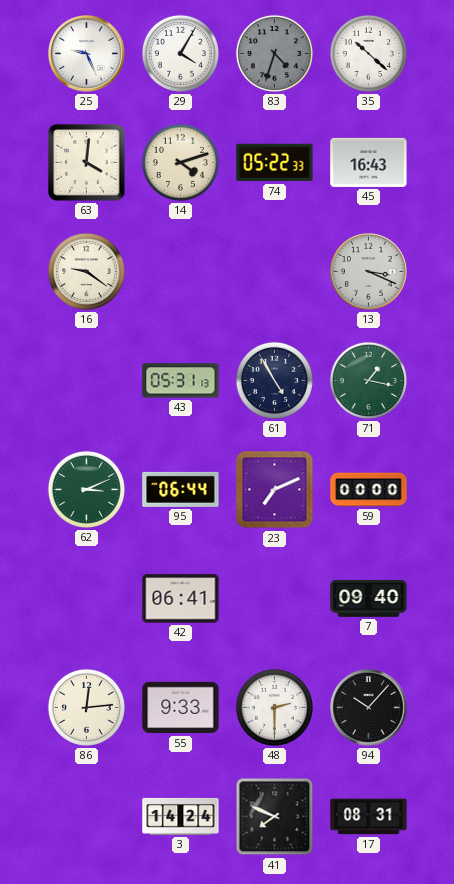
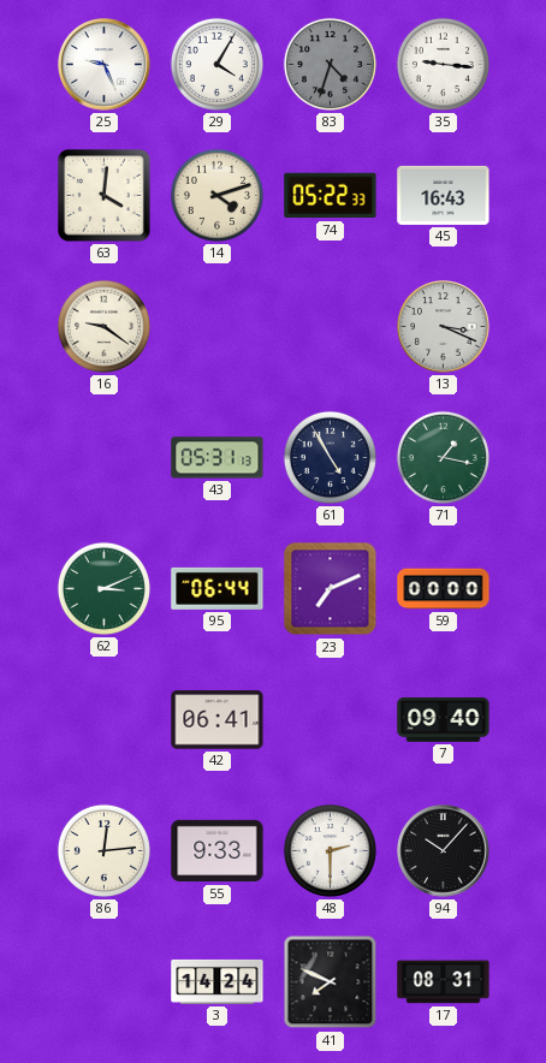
35: 10:22 -> 9:16 (443, 64)
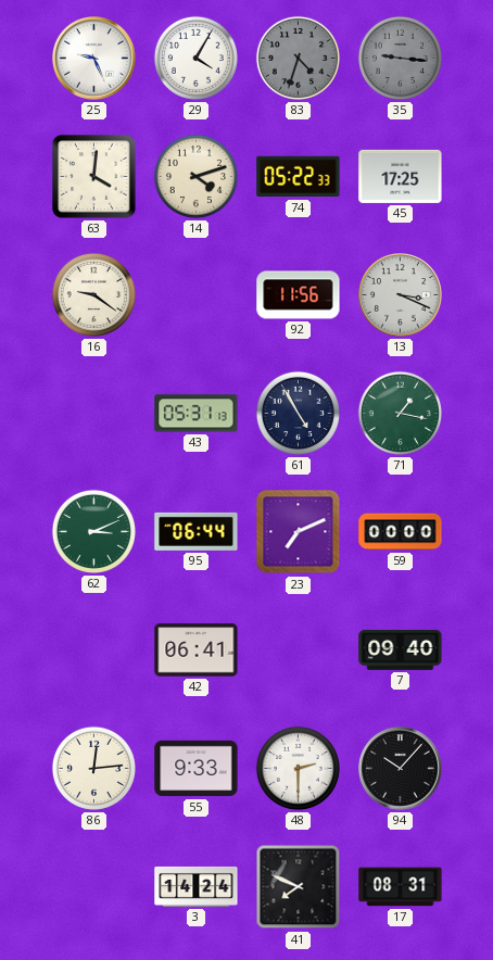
35 dial: white -> grey (400, 58)
45: 16:43 -> 17:25 (401, 176)
92: none -> 11:56 (299, 295)
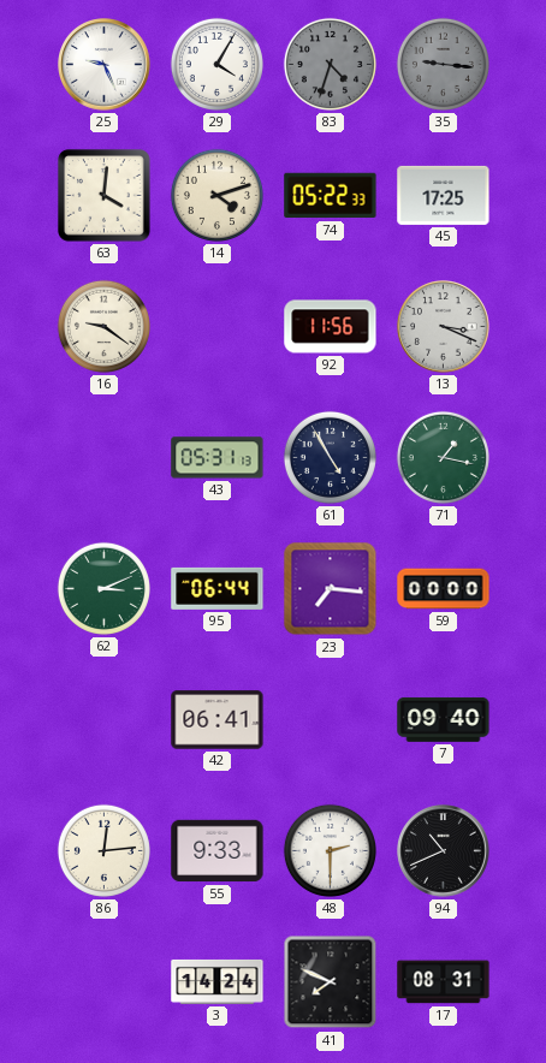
23: 7:11 -> 7:16 (331, 589)
94: 10:07 -> 10:41 (444, 851)
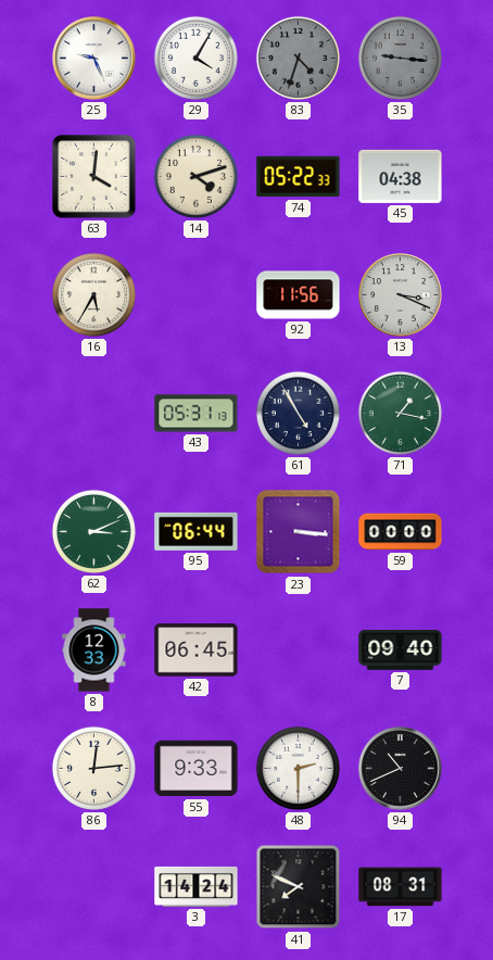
45: 17:25 -> 04:38 (401, 176)
16: 9:21 -> 5:35 (93, 294)
23: 7:16 -> 3:16 (299, 532)
8: none -> 12:33 (94, 650)
42: 06:41 -> 06:45 (197, 650)
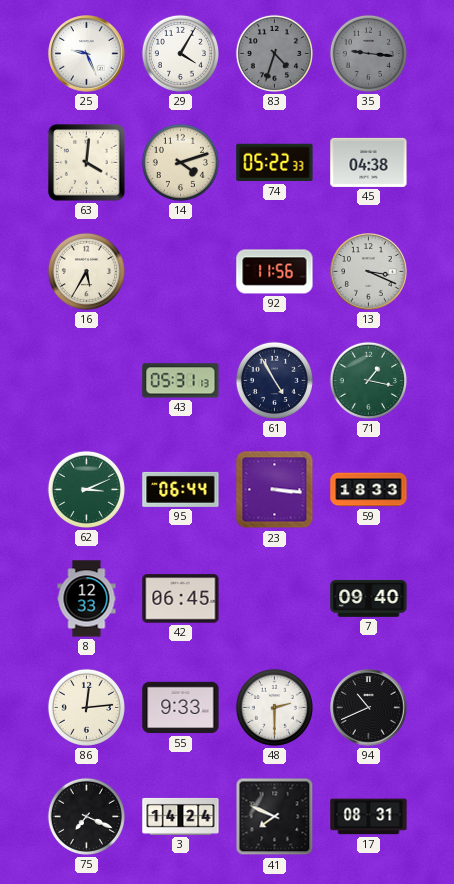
59: 00:00 -> 18:33 (369, 490)
75: none -> 7:19 (86, 816)
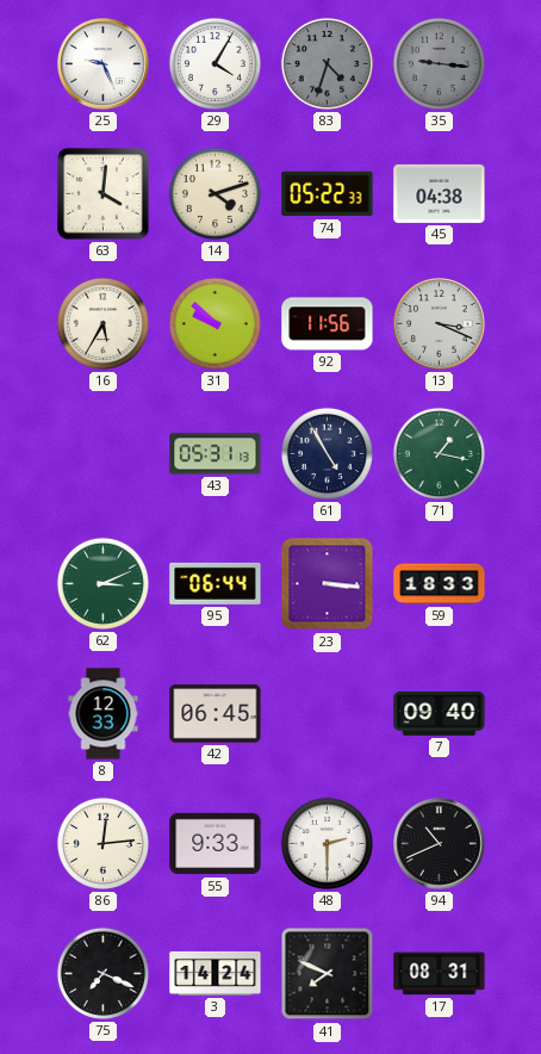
31: none -> 9:52 (214, 323)
